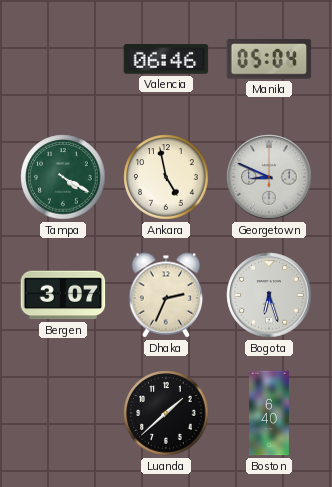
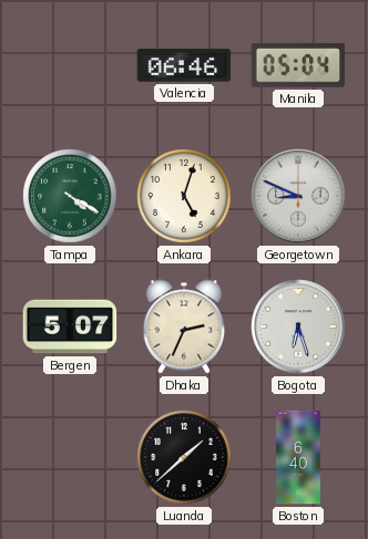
Ankara: 4:58 -> 5:03 (184, 196)
Bergen: 3:07 -> 5:07 (70, 326)
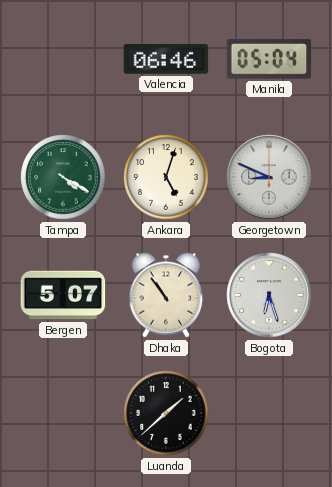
Dhaka: 2:34 -> 10:54 (166, 295)
Boston: 6:40 -> none (299, 457)
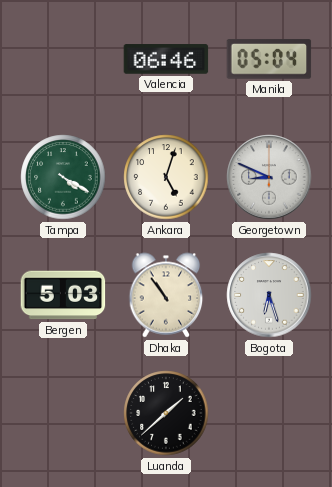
Bergen: 5:07 -> 5:03 (63, 295)
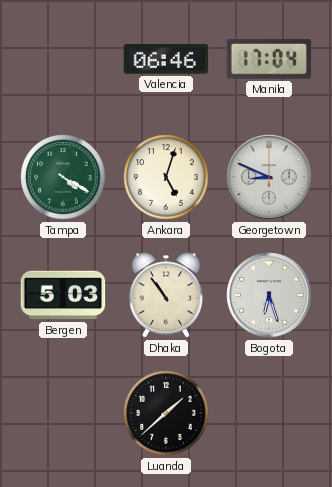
Manila: 05:04 -> 17:04 (269, 59)
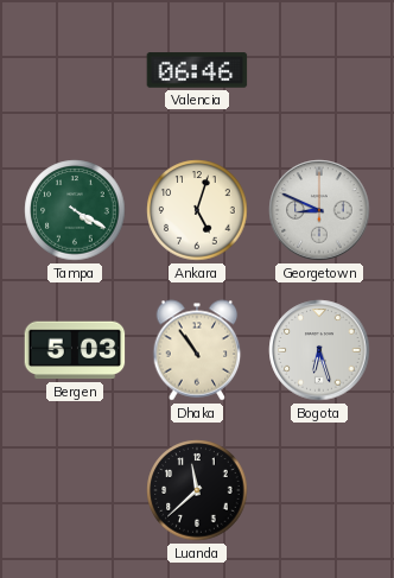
Manila: 17:04 -> none (269, 59)
Luanda: 1:38 -> 11:38 (197, 490)
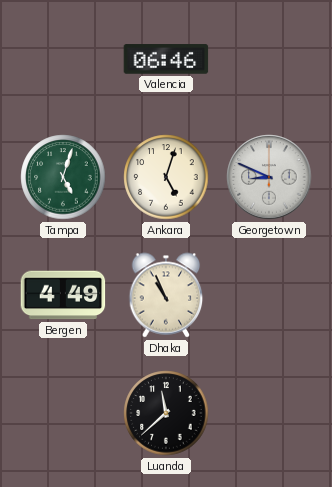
Tampa: 4:20 -> 5:03 (63, 177)
Bergen: 5:03 -> 4:49 (63, 295)
Dhaka: 10:54 -> 10:56 (166, 295)
Bogota: 6:27 -> none (319, 350)
